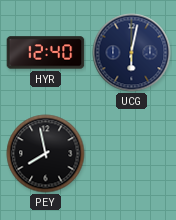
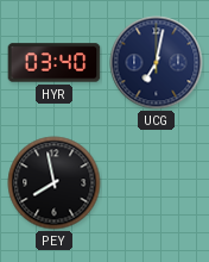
HYR: 12:40 -> 03:40 (55, 63)
UCG: 6:02 -> 7:02 (157, 63)
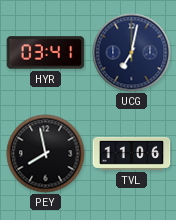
HYR: 03:40 -> 03:41 (46, 53)
TVL: none -> 11:06 (132, 153)
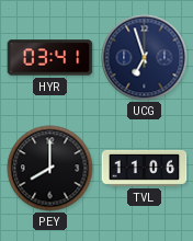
UCG: 7:02 -> 6:57 (145, 58)
PEY: 7:58 -> 8:00 (50, 169)
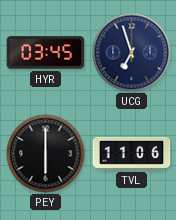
HYR: 03:41 -> 03:45 (46, 53)
PEY: 8:00 -> 6:00 (46, 154)
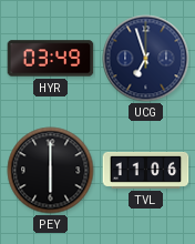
HYR: 03:45 -> 03:49 (51, 59)
